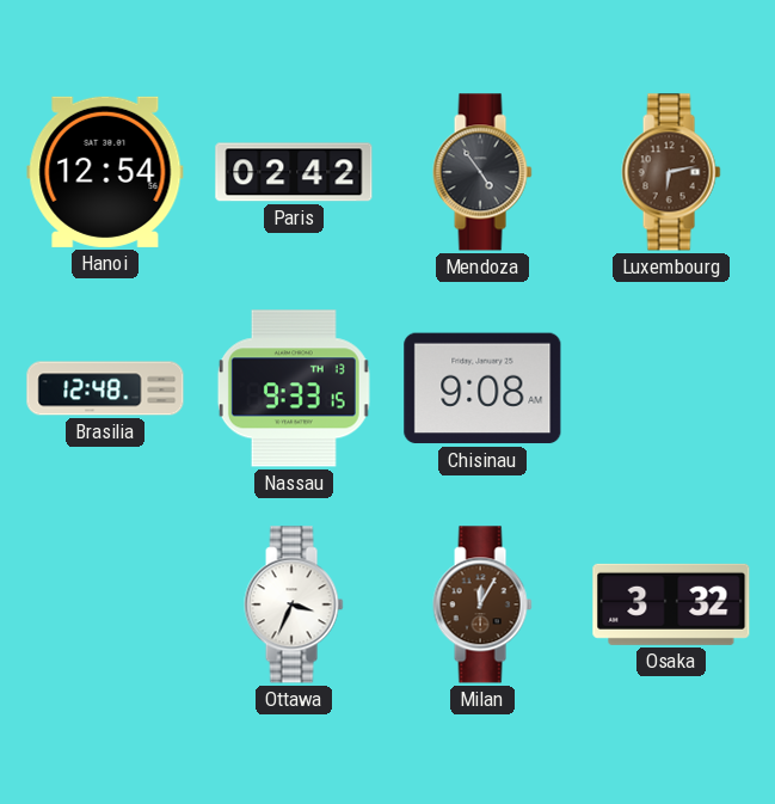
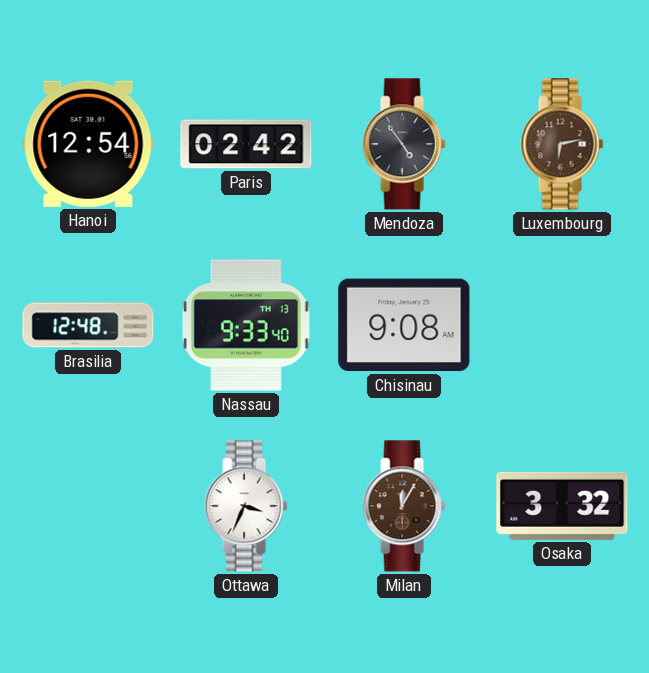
Nassau: 9:33:15 -> 9:33:40 (246, 325)
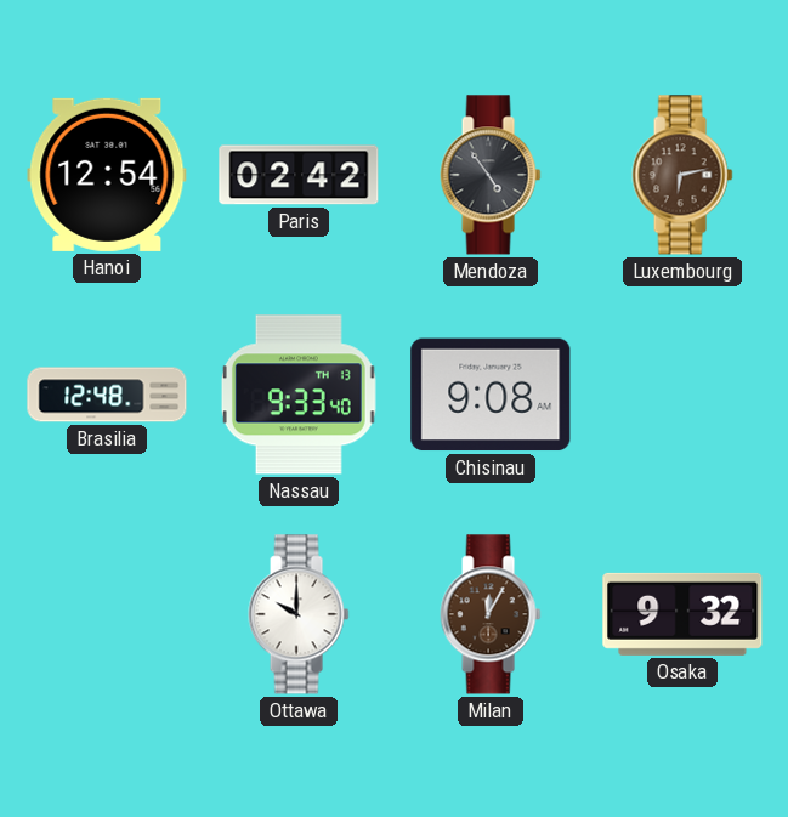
Ottawa: 3:34 -> 10:00 (299, 614)
Osaka: 3:32 -> 9:32 (682, 614)
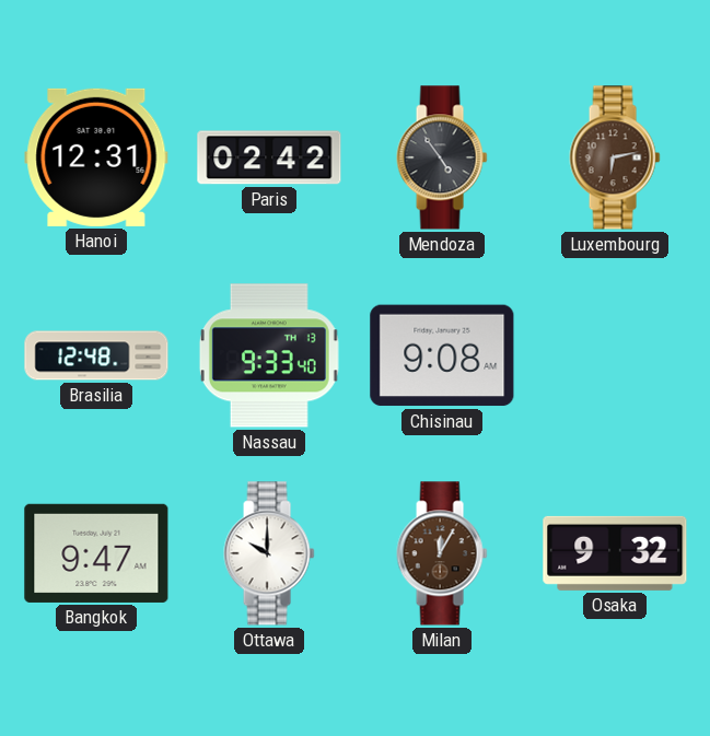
Hanoi: 12:54 -> 12:31 (96, 157)
Bangkok: none -> 9:47 (96, 553)
